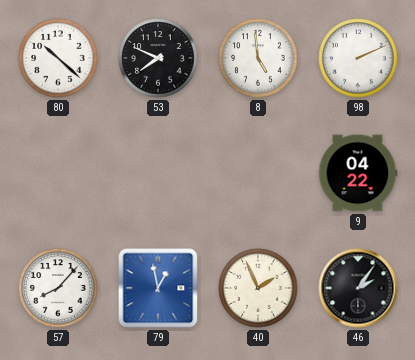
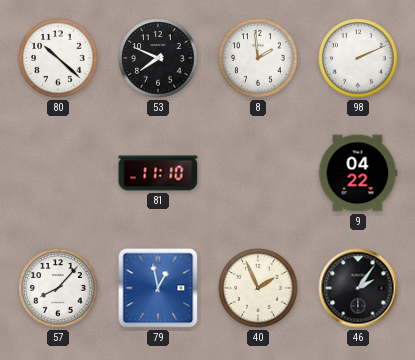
8: 4:59 -> 1:59 (258, 58)
81: none -> 11:10 (158, 173)
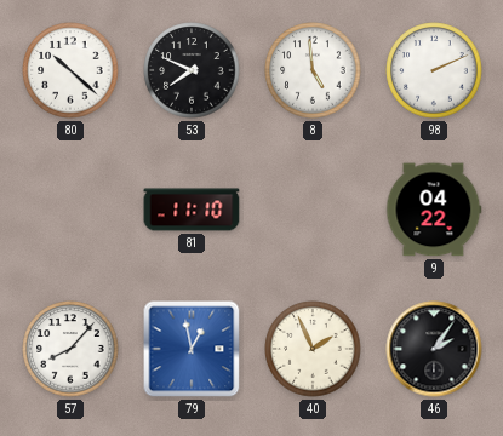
8: 1:59 -> 4:59 (313, 70)
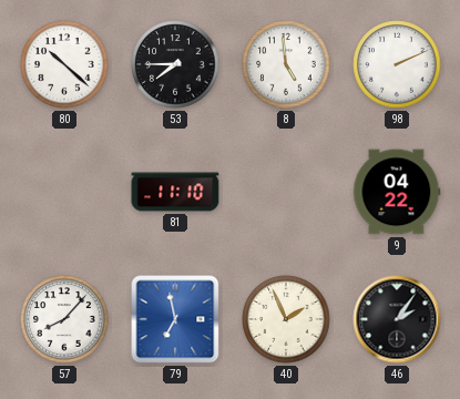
53: 7:49 -> 7:45 (175, 64)
79: 12:58 -> 6:58 (175, 319)
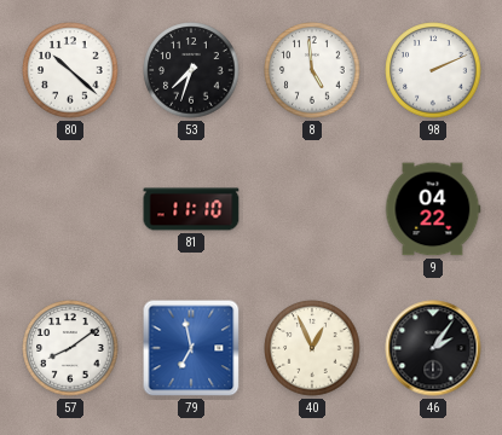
53: 7:45 -> 7:33 (191, 70)
57: 8:07 -> 8:09 (70, 348)
40: 1:56 -> 12:56 (312, 348)
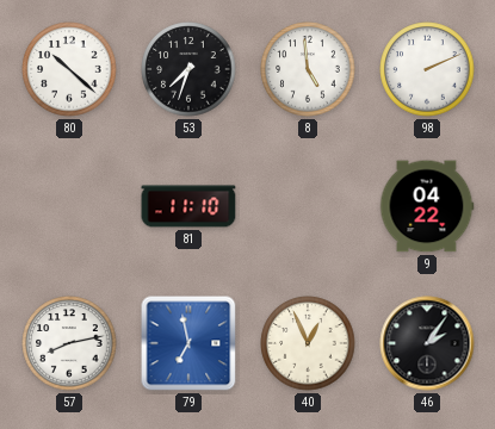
57: 8:09 -> 8:13 (69, 343)
